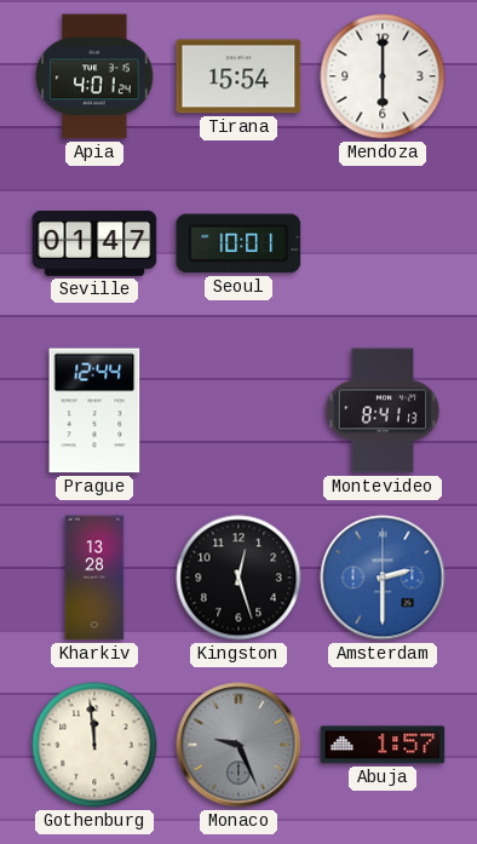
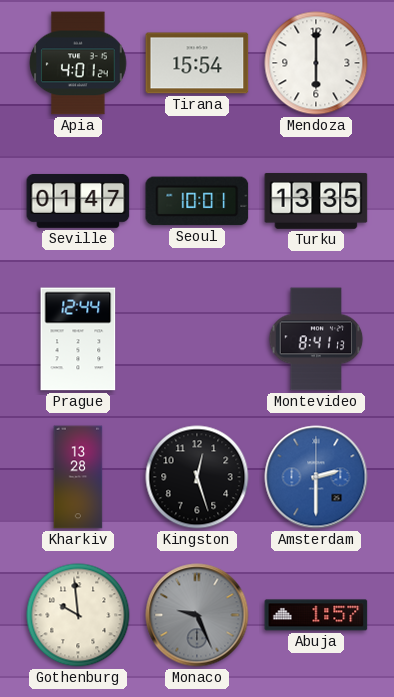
Turku: none -> 13:35 (316, 201)
Gothenburg: 11:59 -> 9:59 (78, 615)
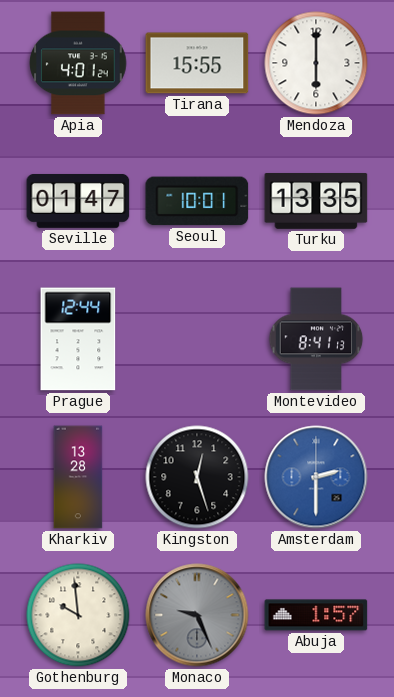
Tirana: 15:54 -> 15:55 (197, 63)
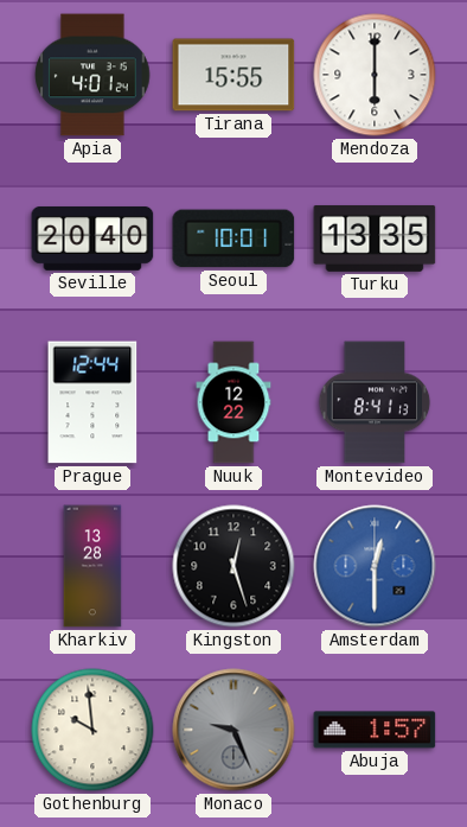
Seville: 01:47 -> 20:40 (92, 238)
Nuuk: none -> 12:22 (233, 402)
Amsterdam: 2:30 -> 12:30 (375, 566)
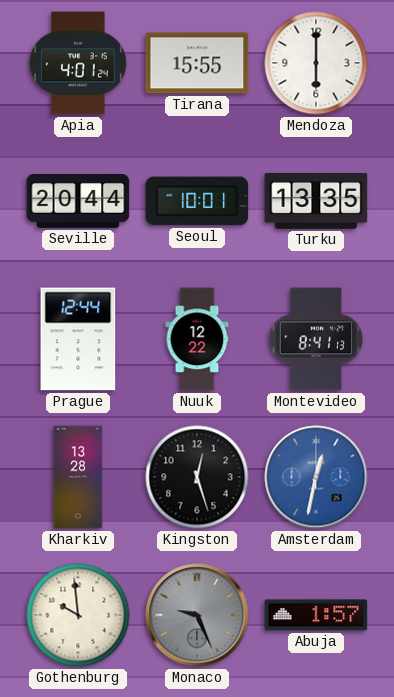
Seville: 20:40 -> 20:44 (78, 201)
Amsterdam: 12:30 -> 12:32 (316, 477)
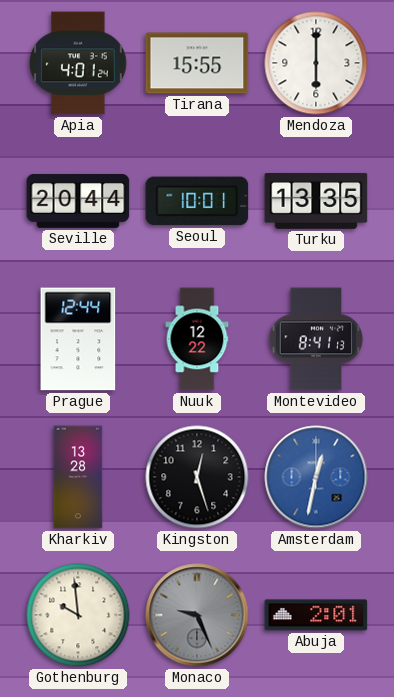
Abuja: 1:57 -> 2:01 (316, 615)
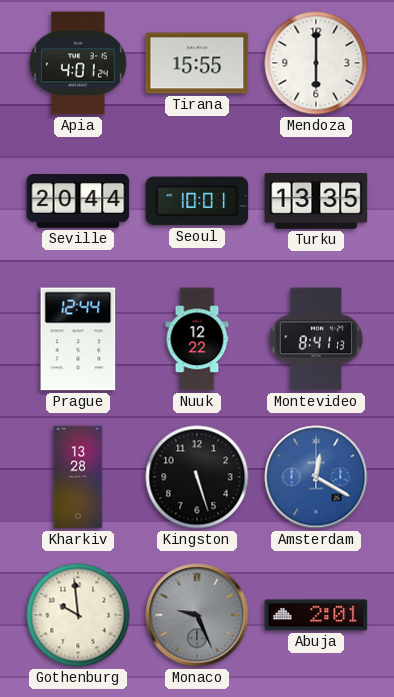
Kingston: 12:27 -> 5:27 (197, 477)
Amsterdam: 12:32 -> 12:20 (316, 477)
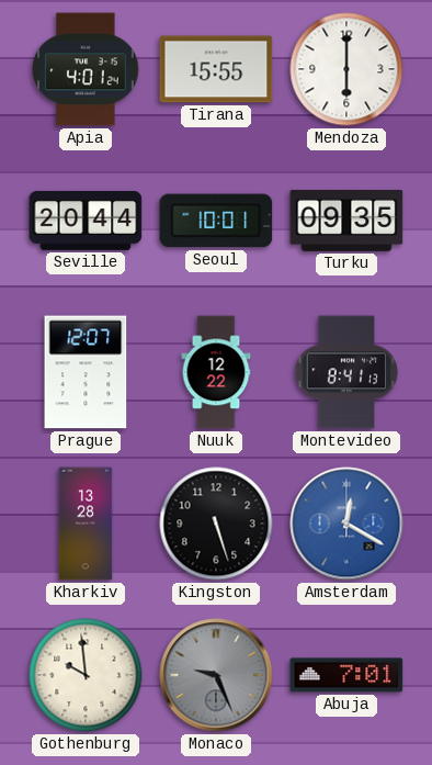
Turku: 13:35 -> 09:35 (346, 221)
Prague: 12:44 -> 12:07 (86, 372)
Abuja: 2:01 -> 7:01 (346, 675)
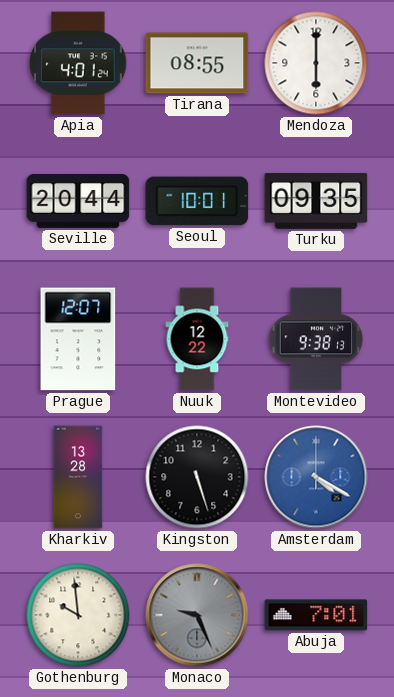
Tirana: 15:55 -> 08:55 (197, 63)
Montevideo: 8:41 -> 9:38 (316, 339)
Amsterdam: 12:20 -> 4:20 (316, 477)
